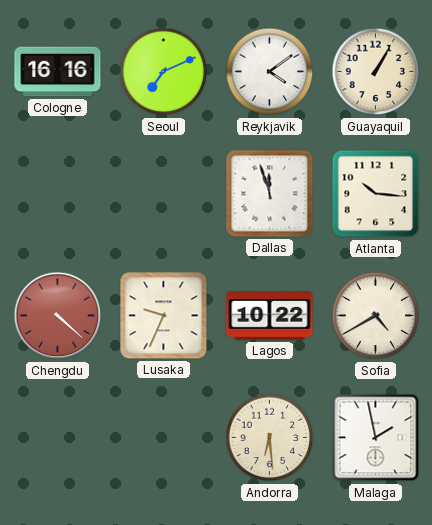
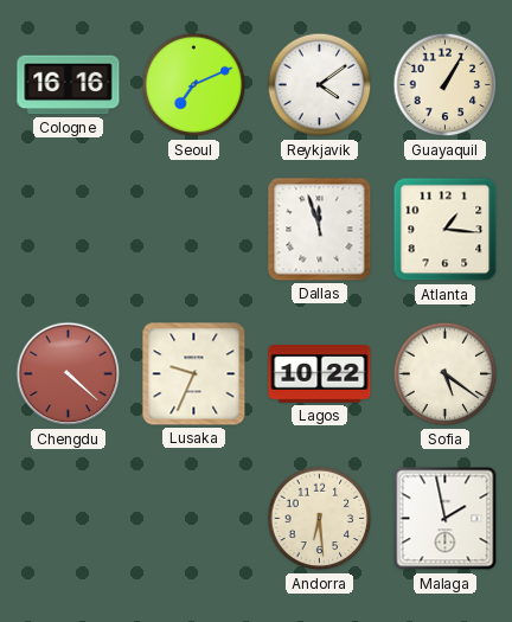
Atlanta: 10:16 -> 1:16 (446, 230)
Sofia: 4:40 -> 5:21 (446, 374)
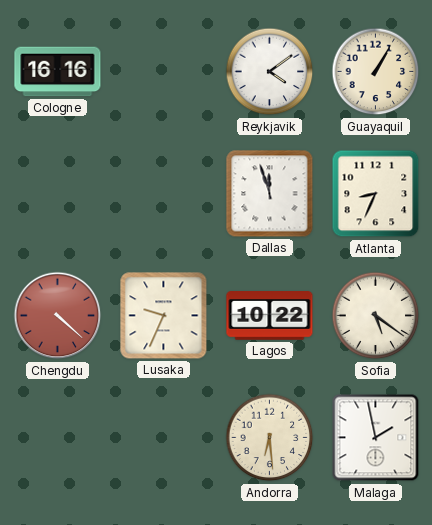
Seoul: 7:11 -> none (194, 85)
Atlanta: 1:16 -> 8:34 (376, 194)
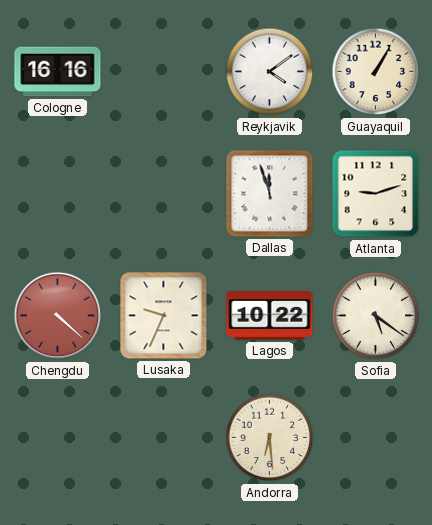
Atlanta: 8:34 -> 9:12 (376, 194)
Malaga: 1:58 -> none (376, 438)
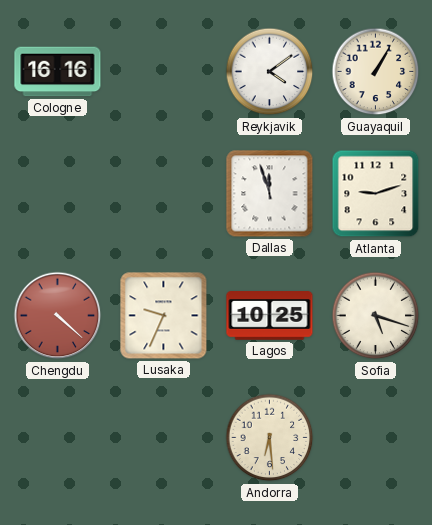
Lagos: 10:22 -> 10:25 (270, 316)
Sofia: 5:21 -> 5:18 (376, 316)
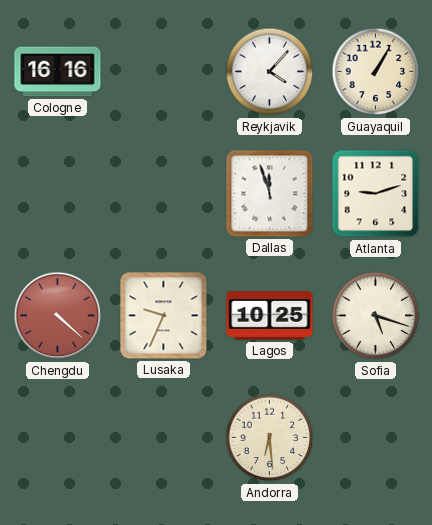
Reykjavik: 4:09 -> 4:07 (270, 72)
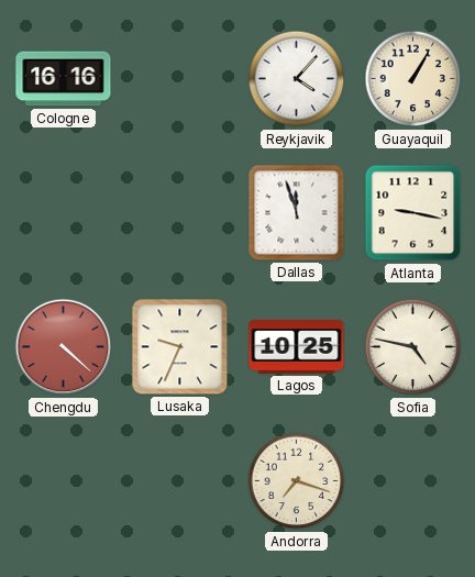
Atlanta: 9:12 -> 9:17 (413, 213)
Sofia: 5:18 -> 4:47 (413, 347)
Andorra: 6:29 -> 7:18 (297, 481)
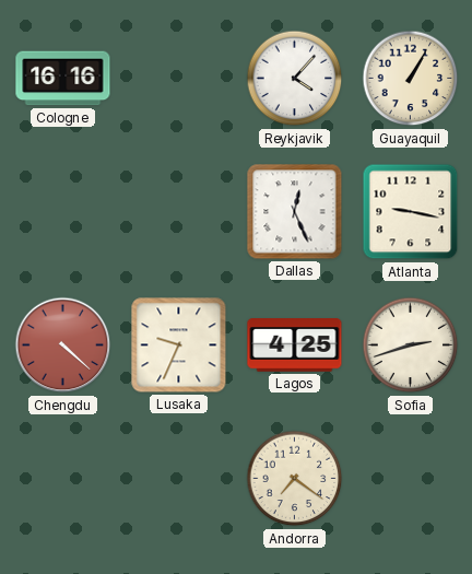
Dallas: 11:57 -> 12:26 (295, 212)
Lagos: 10:25 -> 4:25 (295, 345)
Sofia: 4:47 -> 2:42 (411, 345)
Andorra: 7:18 -> 7:21 (295, 479)
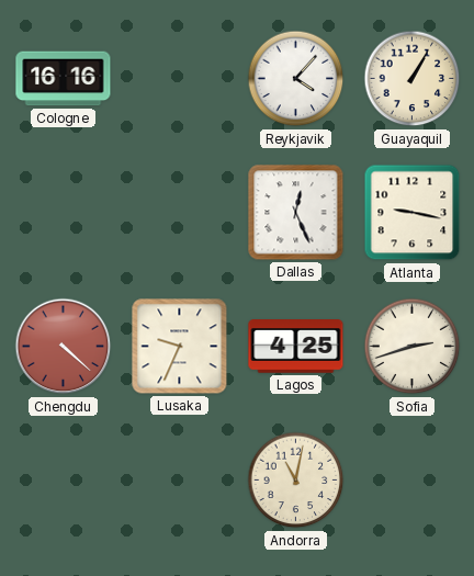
Andorra: 7:21 -> 11:02 (296, 481)
